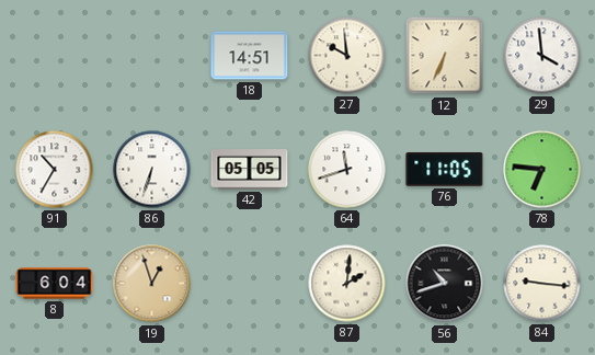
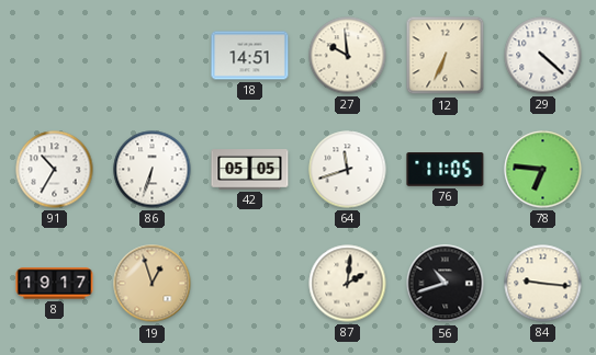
29: 3:59 -> 4:22 (543, 56)
8: 6:04 -> 19:17 (55, 284)
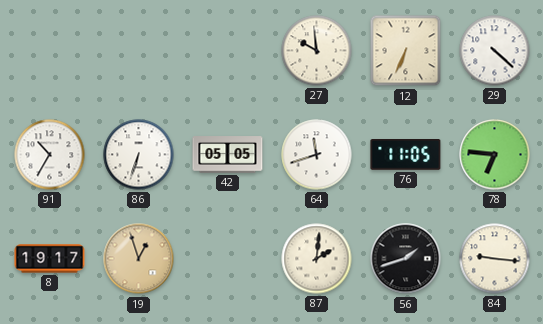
18: 14:51 -> none (250, 56)
56: 10:42 -> 1:42 (406, 259)
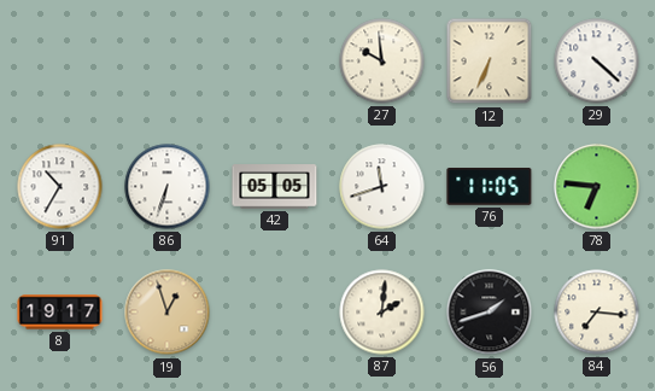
84: 9:16 -> 7:16 (597, 313)
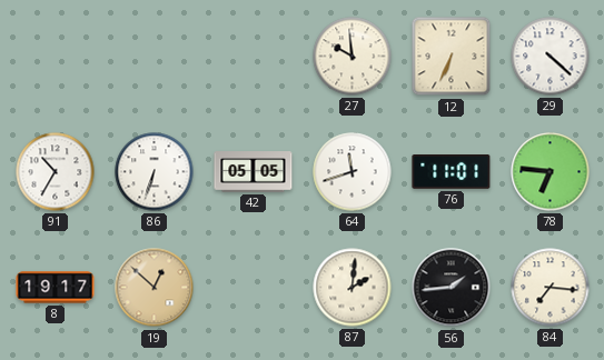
76: 11:05 -> 11:01 (452, 172)
19: 12:57 -> 12:52 (155, 288)
56: 1:42 -> 1:44 (452, 288)
